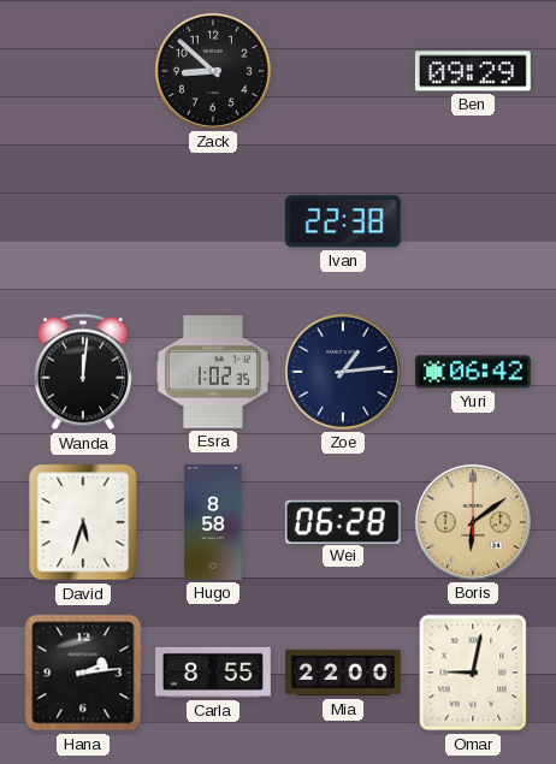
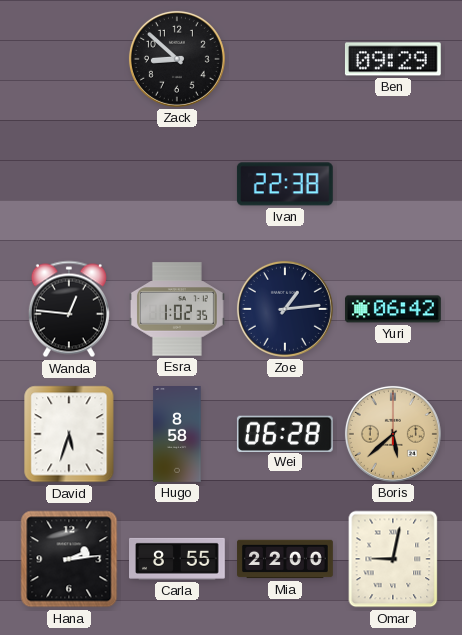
Wanda: 12:01 -> 12:46 (69, 309)
Boris: 6:09 -> 5:38 (393, 434)
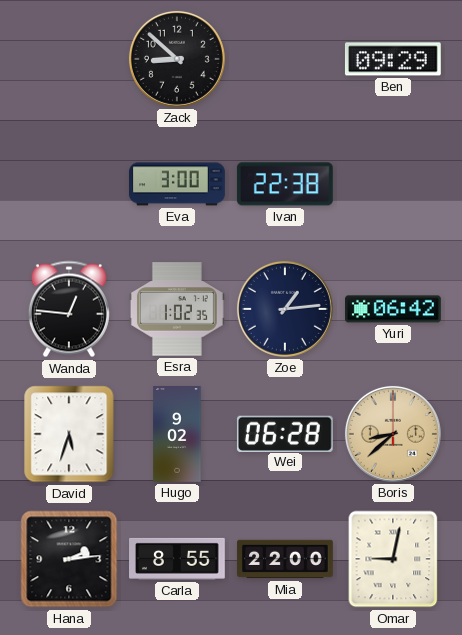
Eva: none -> 3:00 (178, 184)
Hugo: 8:58 -> 9:02 (177, 435)
Boris: 5:38 -> 8:38 (393, 434)
